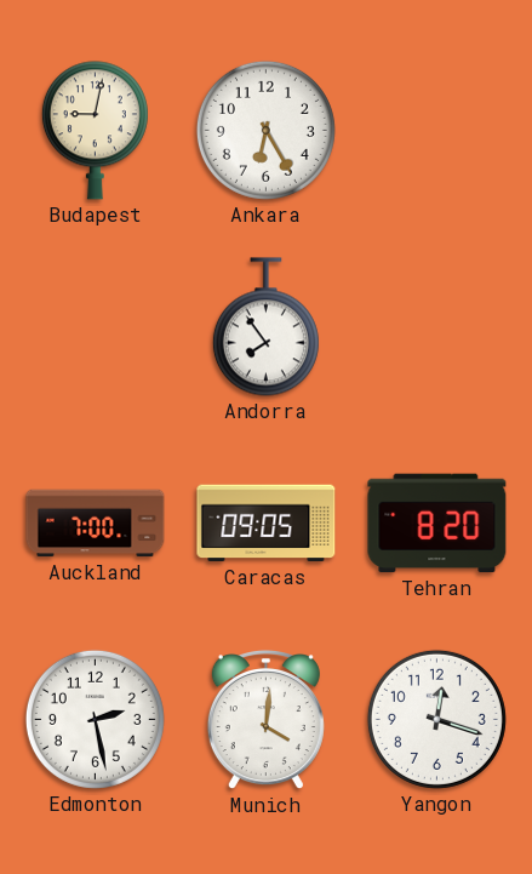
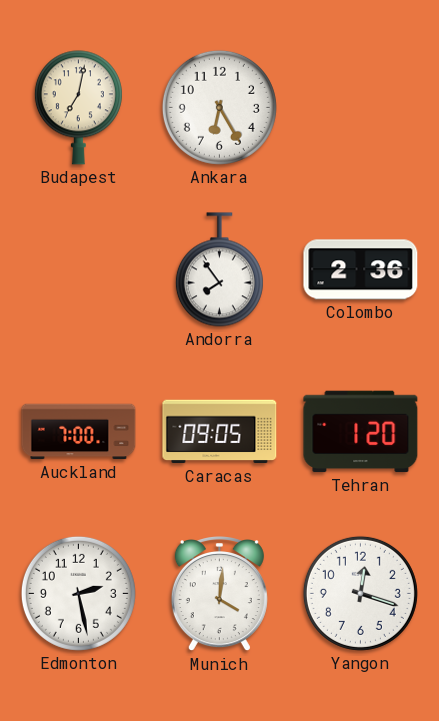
Budapest: 9:02 -> 7:02 (78, 108)
Colombo: none -> 2:36 (361, 270)
Tehran: 8:20 -> 1:20 (361, 432)
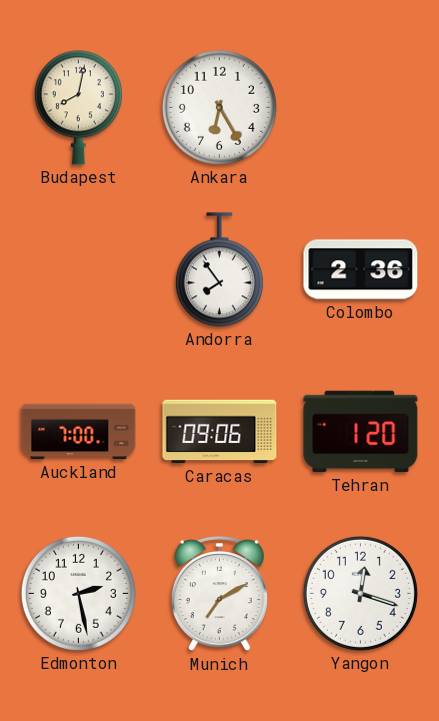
Budapest: 7:02 -> 8:02 (78, 108)
Caracas: 09:05 -> 09:06 (220, 432)
Munich: 4:01 -> 7:10 (219, 595)
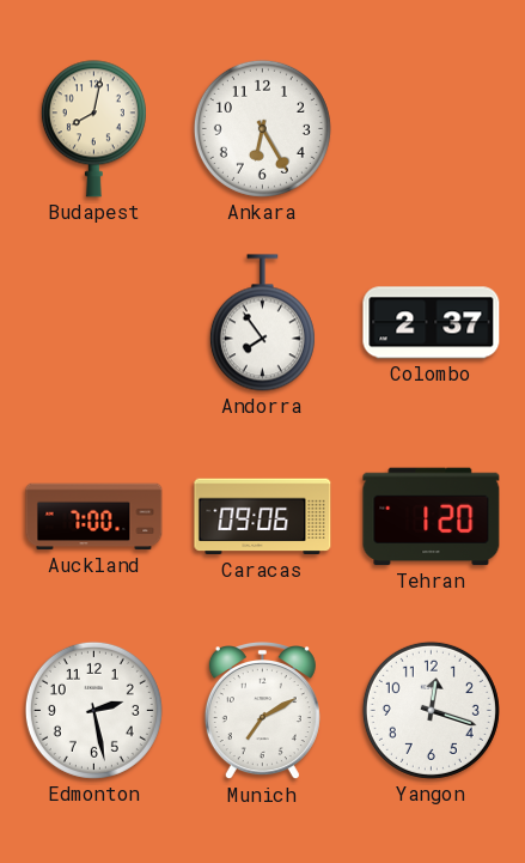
Colombo: 2:36 -> 2:37 (432, 323)
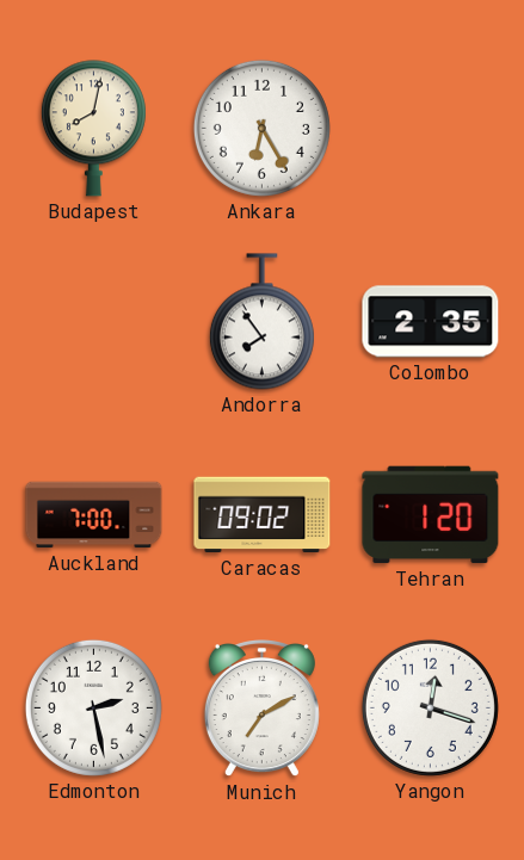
Colombo: 2:37 -> 2:35 (431, 322)
Caracas: 09:06 -> 09:02 (263, 515)
